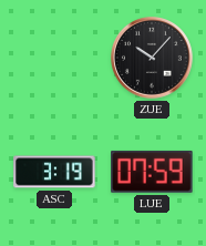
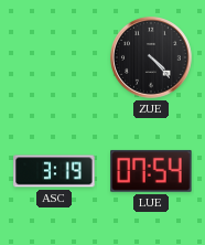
ZUE: 10:07 -> 4:23 (152, 58)
LUE: 07:59 -> 07:54 (151, 171)
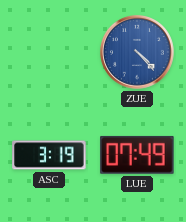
ZUE dial: black -> blue (138, 53)
LUE: 07:54 -> 07:49 (137, 155)
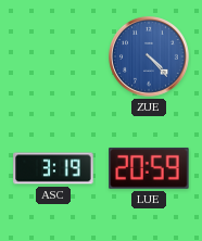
LUE: 07:49 -> 20:59 (149, 168)
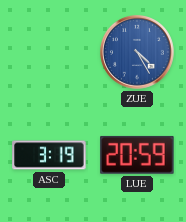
ZUE: 4:23 -> 4:25 (138, 53)
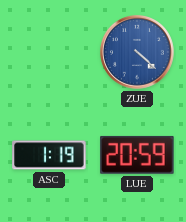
ZUE: 4:25 -> 4:22 (138, 53)
ASC: 3:19 -> 1:19 (49, 155)
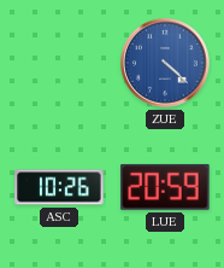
ASC: 1:19 -> 10:26 (59, 187)
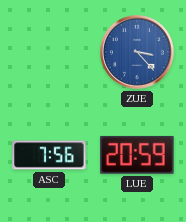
ZUE: 4:22 -> 3:23 (138, 53)
ASC: 10:26 -> 7:56 (49, 155)
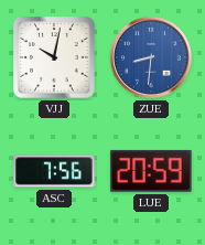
VJJ: none -> 10:02 (54, 57)
ZUE: 3:23 -> 8:31 (152, 58)
